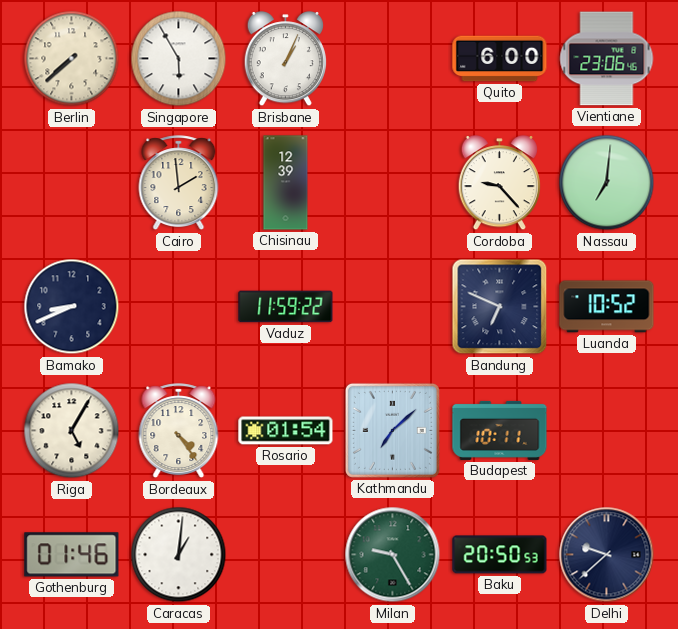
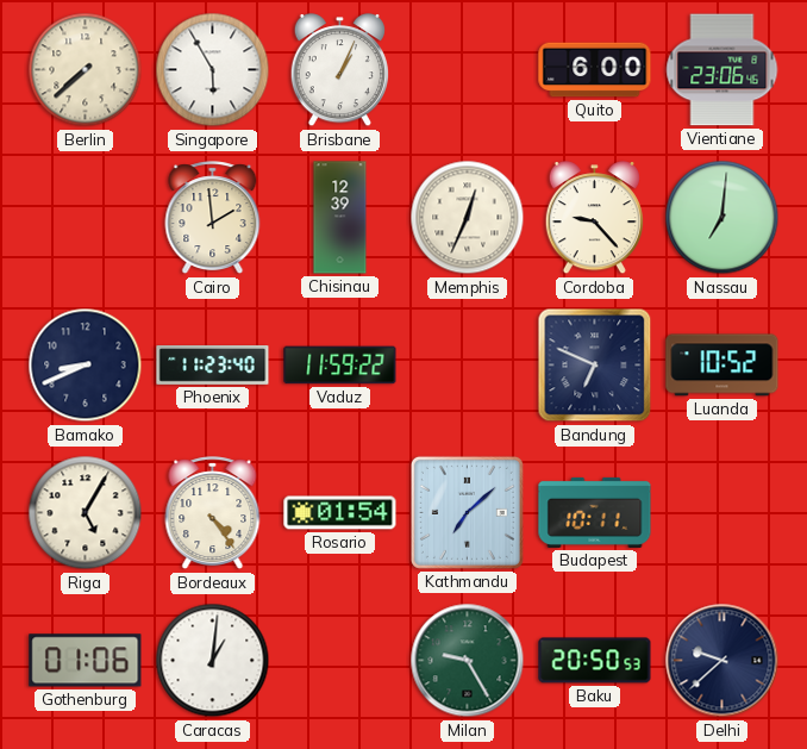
Memphis: none -> 12:34 (468, 218)
Phoenix: none -> 11:23 (213, 366)
Gothenburg: 01:46 -> 01:06 (86, 661)
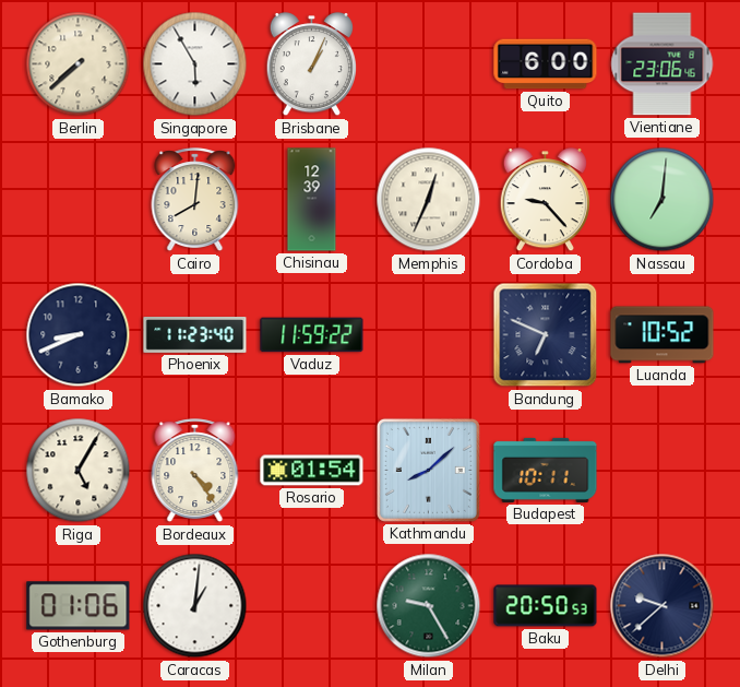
Cairo: 1:59 -> 8:01 (195, 200)
Kathmandu: 7:08 -> 8:08 (428, 470)
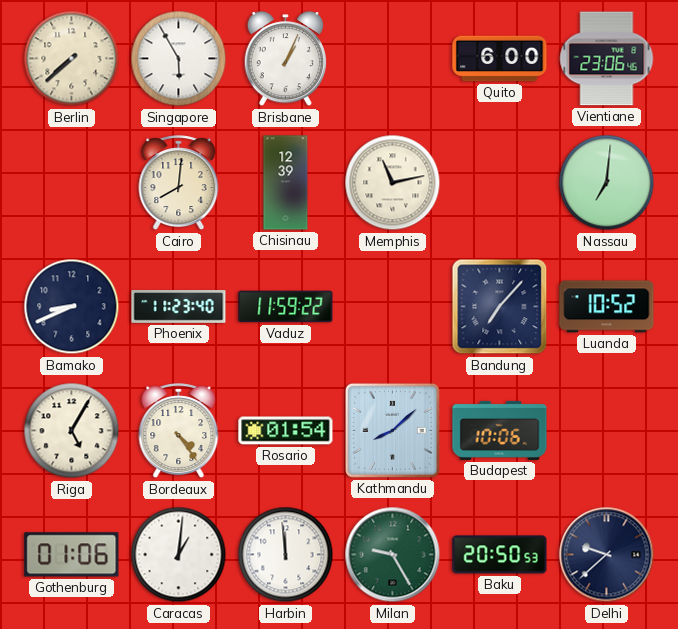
Memphis: 12:34 -> 11:13 (393, 183)
Cordoba: 9:23 -> none (545, 200)
Bandung: 6:49 -> 7:07 (500, 307)
Budapest: 10:11 -> 10:06 (500, 430)
Harbin: none -> 11:59 (286, 555)
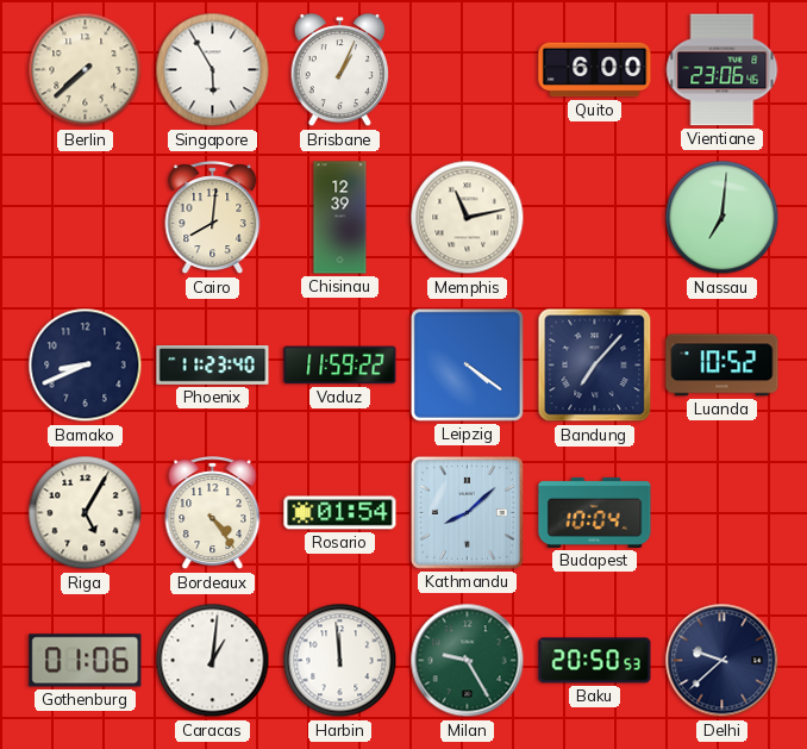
Leipzig: none -> 4:21 (467, 364)
Budapest: 10:06 -> 10:04 (595, 512)
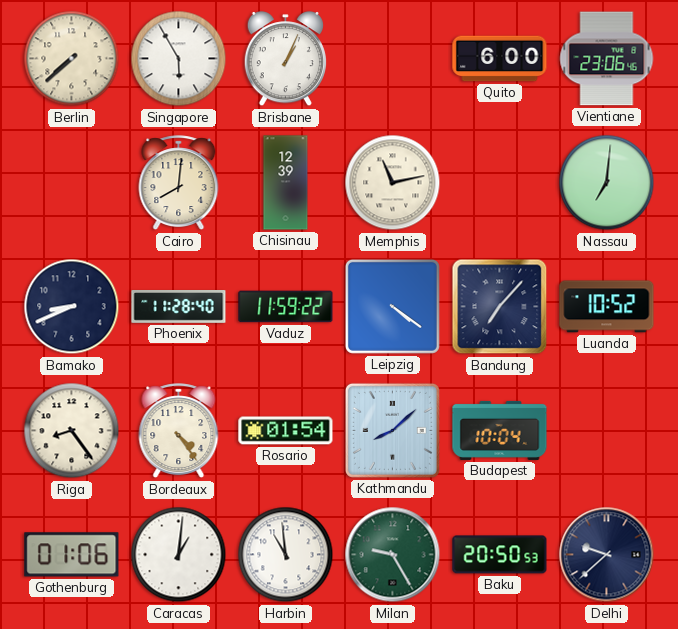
Phoenix: 11:23 -> 11:28 (179, 307)
Riga: 5:05 -> 8:24 (72, 431)
Harbin: 11:59 -> 10:59 (286, 555)
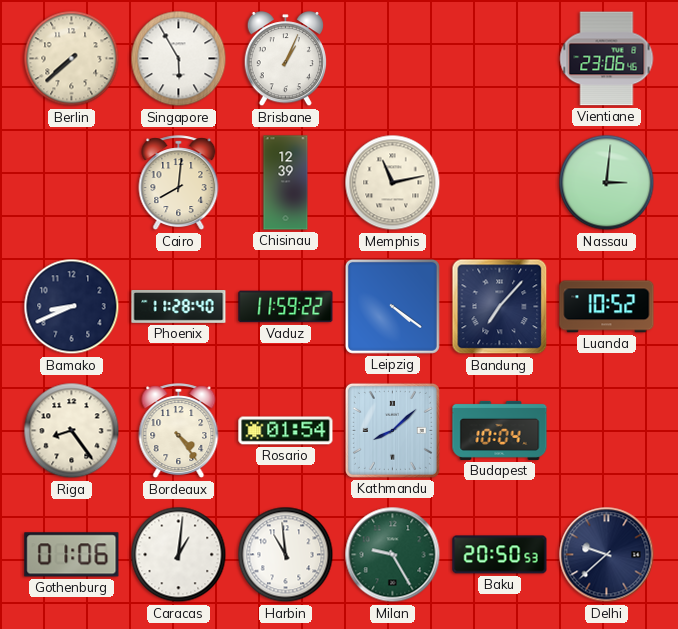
Quito: 6:00 -> none (500, 59)
Nassau: 7:01 -> 3:01 (607, 183)
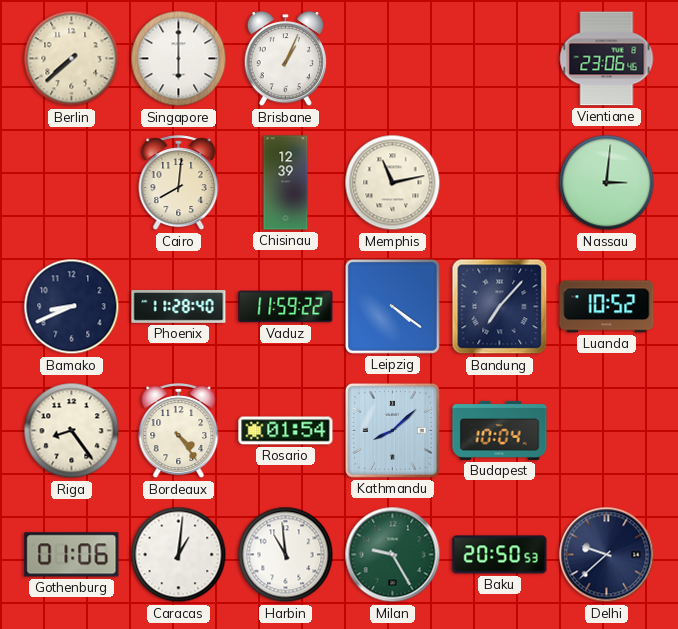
Singapore: 5:55 -> 6:00 (179, 59)
